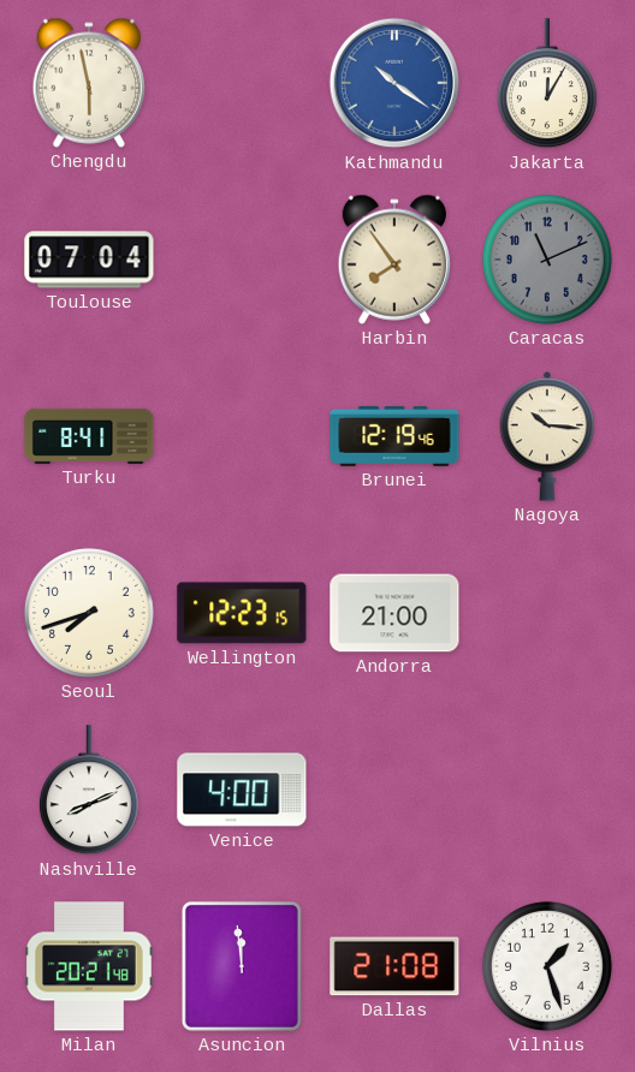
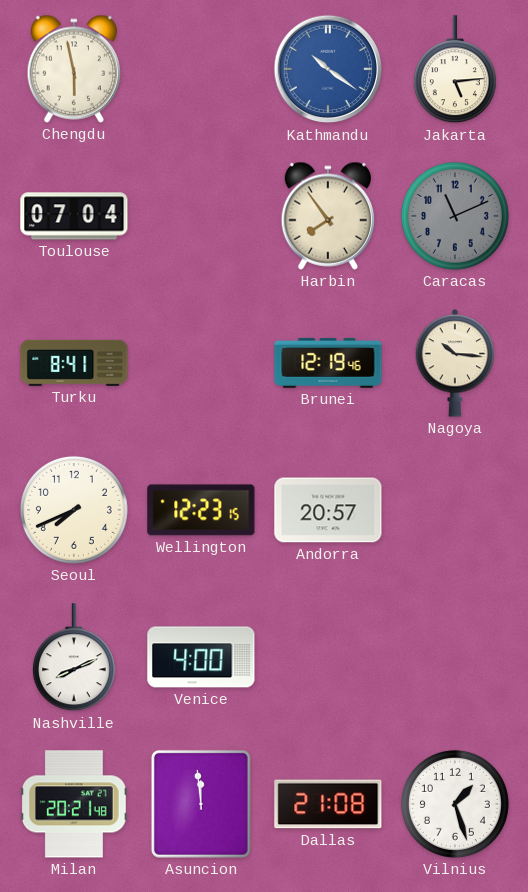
Jakarta: 12:05 -> 5:14 (455, 70)
Seoul: 7:42 -> 7:41 (74, 510)
Andorra: 21:00 -> 20:57 (328, 510)
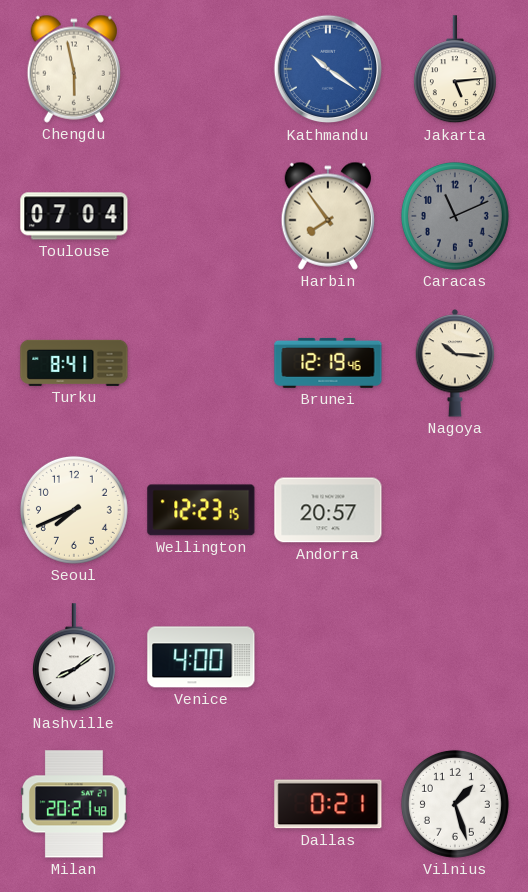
Nashville: 8:11 -> 8:09 (74, 658)
Asuncion: 11:59 -> none (201, 804)
Dallas: 21:08 -> 0:21 (328, 804)
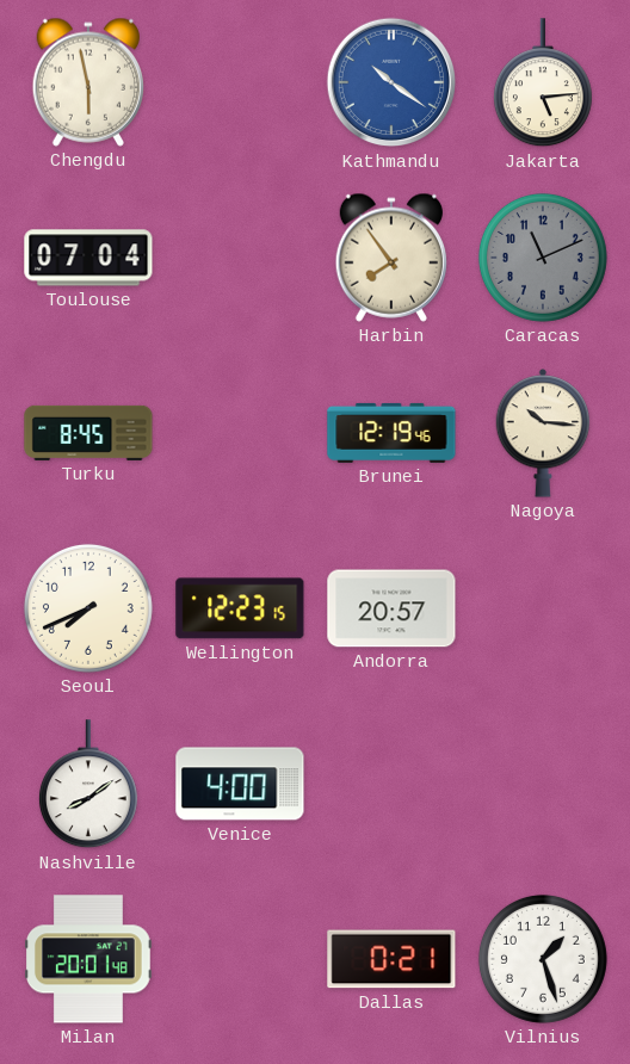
Turku: 8:41 -> 8:45 (88, 433)
Milan: 20:21 -> 20:01 (89, 959)
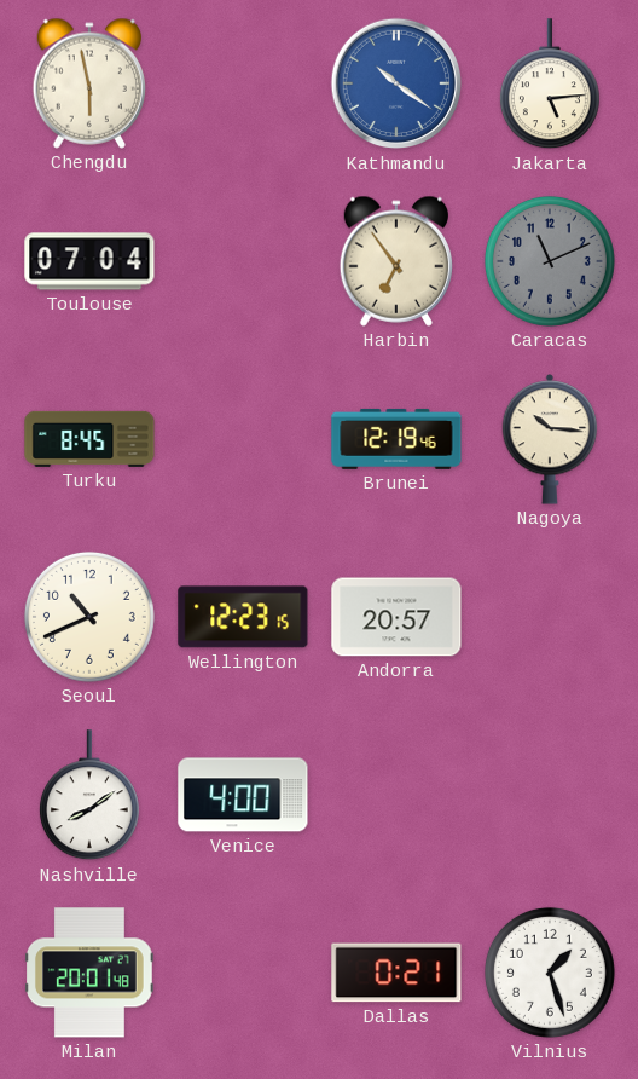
Harbin: 7:54 -> 6:54 (395, 261)
Seoul: 7:41 -> 10:41 (89, 617)
